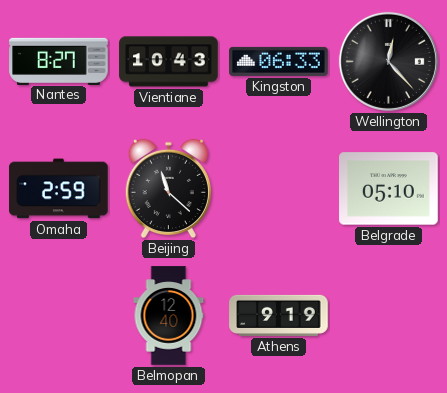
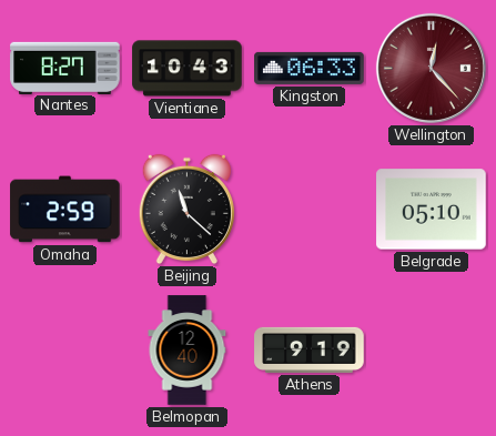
Wellington dial: black -> burgundy (431, 68)
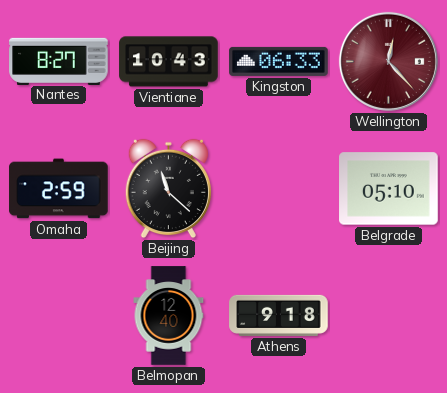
Athens: 9:19 -> 9:18 (279, 315)
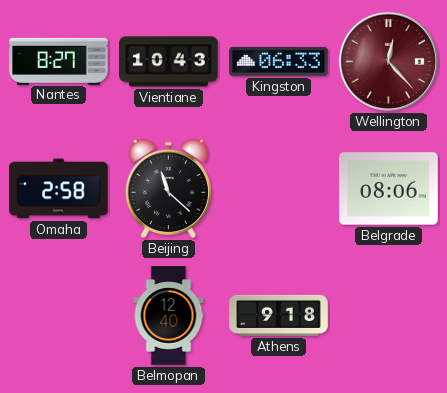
Omaha: 2:59 -> 2:58 (59, 189)
Belgrade: 05:10 -> 08:06 (389, 189)
